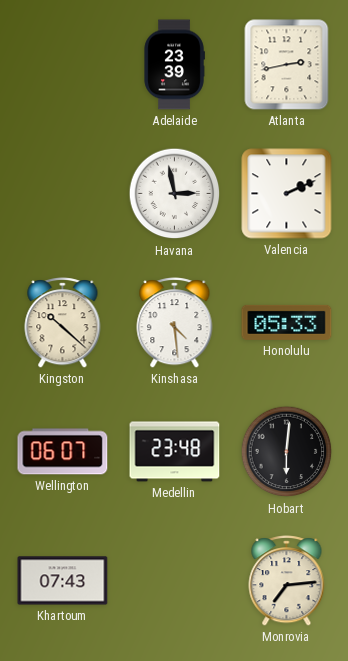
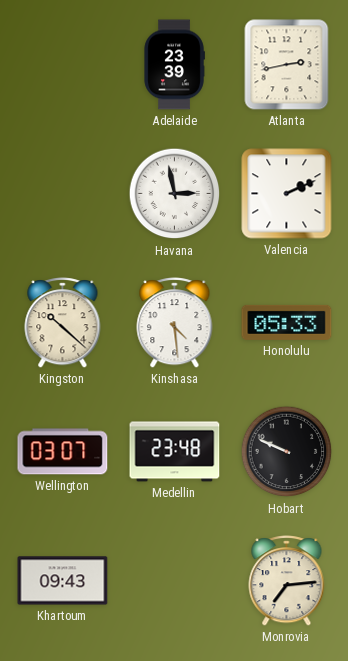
Wellington: 06:07 -> 03:07 (63, 452)
Hobart: 6:01 -> 9:49 (287, 452)
Khartoum: 07:43 -> 09:43 (63, 581)
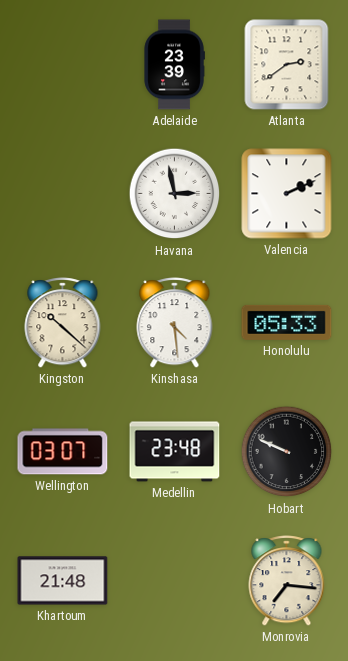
Atlanta: 2:43 -> 2:39 (287, 65)
Khartoum: 09:43 -> 21:48 (63, 581)
Monrovia: 7:14 -> 7:16 (287, 581)
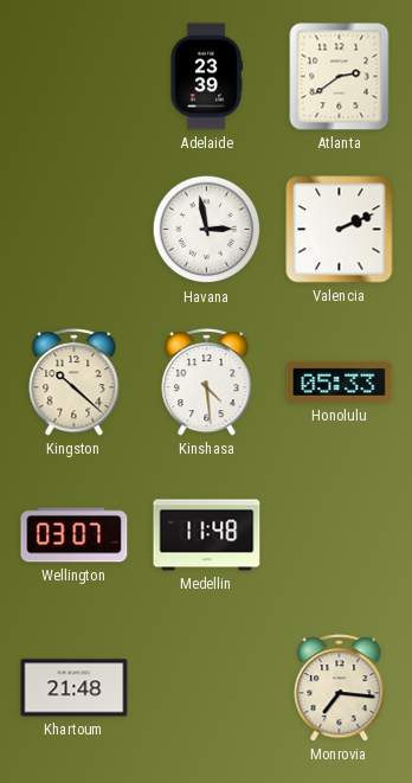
Medellin: 23:48 -> 11:48 (207, 535)
Hobart: 9:49 -> none (287, 452)
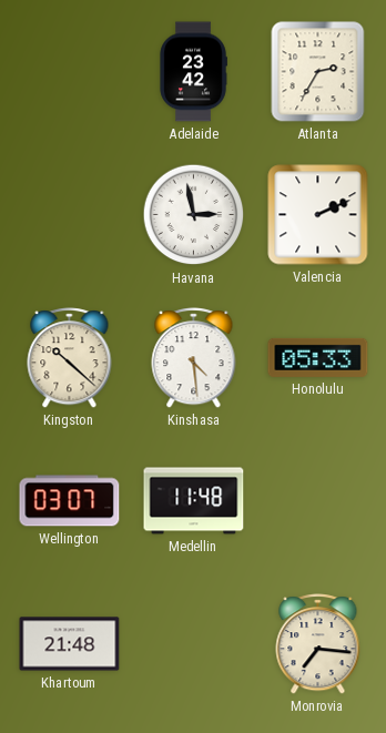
Adelaide: 23:39 -> 23:42 (193, 72)
Atlanta: 2:39 -> 2:35 (318, 72)
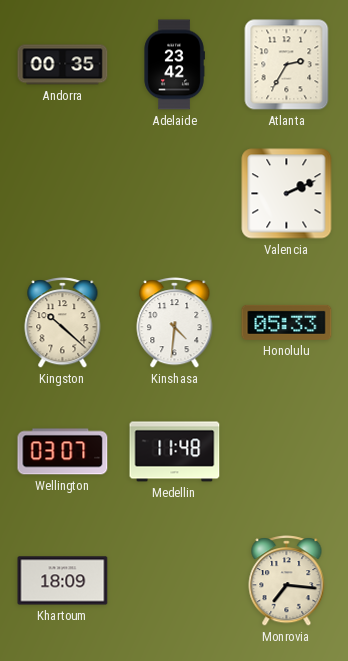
Andorra: none -> 00:35 (63, 65)
Havana: 2:58 -> none (194, 215)
Kinshasa: 4:29 -> 4:31 (175, 323)
Khartoum: 21:48 -> 18:09 (63, 581)
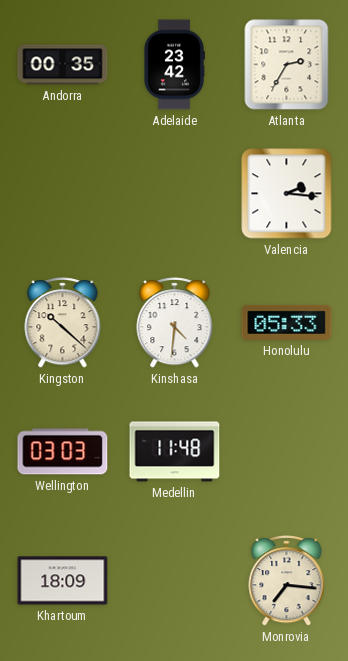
Valencia: 2:11 -> 2:16 (287, 194)
Wellington: 03:07 -> 03:03 (63, 452)
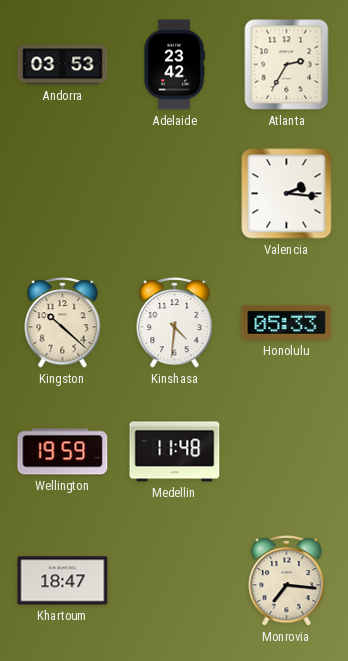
Andorra: 00:35 -> 03:53 (63, 65)
Wellington: 03:03 -> 19:59 (63, 452)
Khartoum: 18:09 -> 18:47 (63, 581)
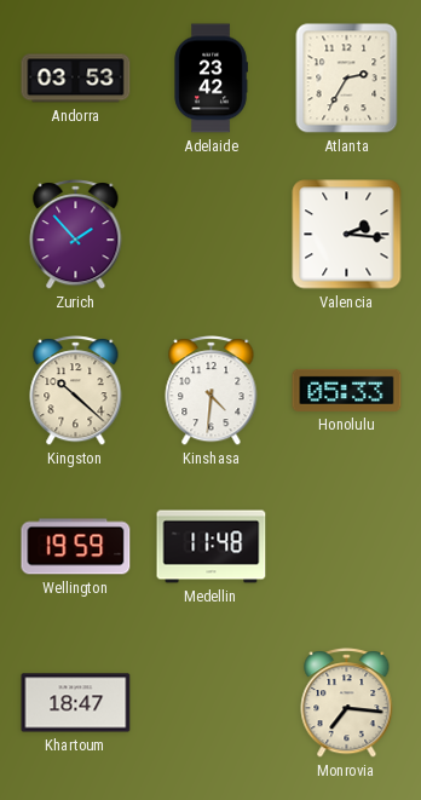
Zurich: none -> 1:53 (76, 235)
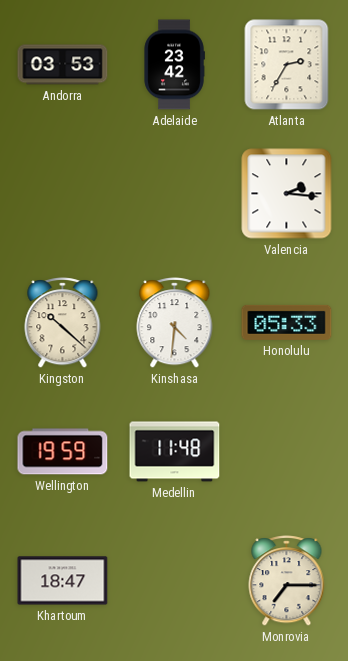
Zurich: 1:53 -> none (76, 235)
Monrovia: 7:16 -> 7:15 (287, 581)
